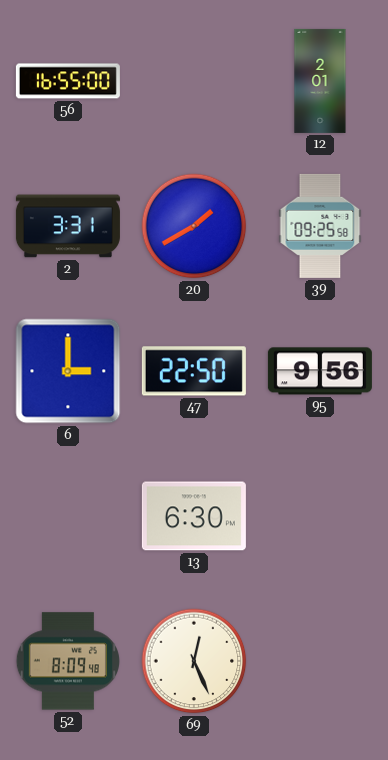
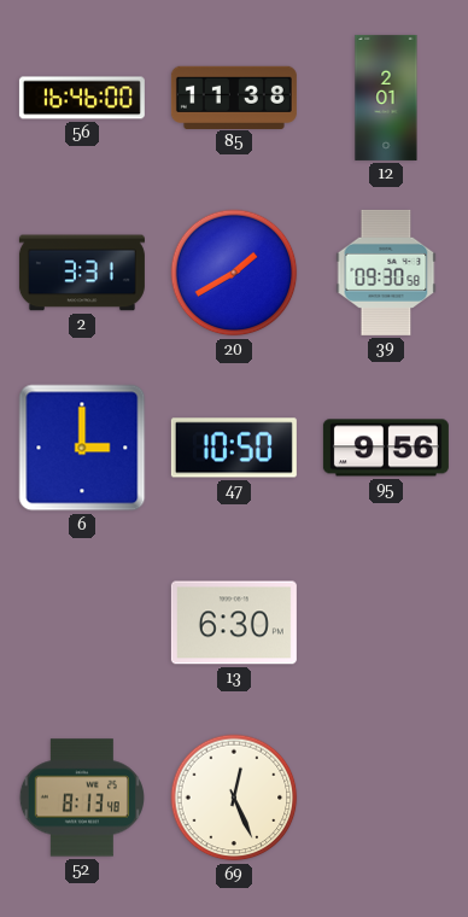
56: 16:55 -> 16:46 (82, 98)
85: none -> 11:38 (234, 97)
39: 09:25 -> 09:30 (386, 273)
47: 22:50 -> 10:50 (234, 448)
52: 8:09 -> 8:13 (82, 798)
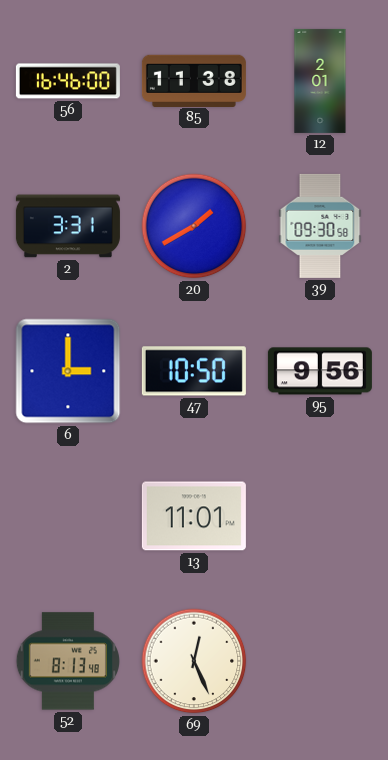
13: 6:30 -> 11:01 (194, 516)
